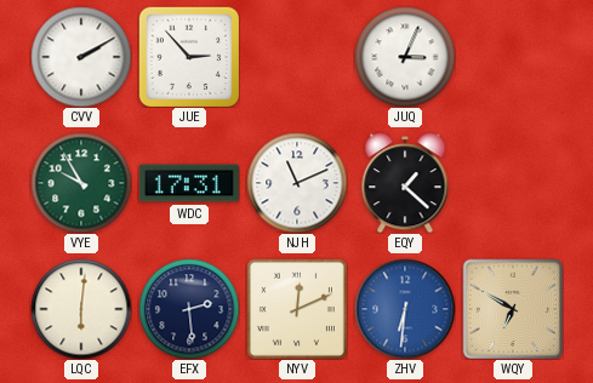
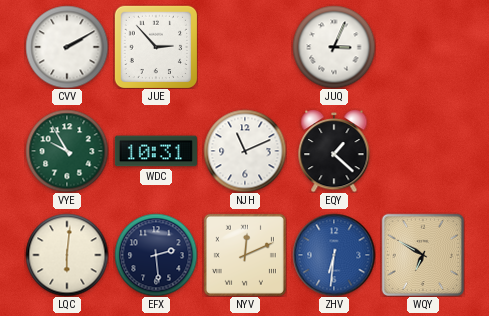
WDC: 17:31 -> 10:31 (156, 151)
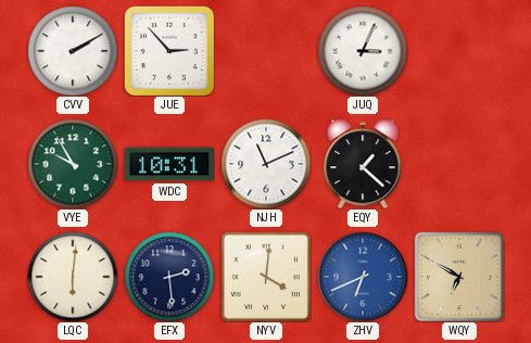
NYV: 12:11 -> 4:01 (266, 277)
ZHV: 6:31 -> 6:41 (363, 277)
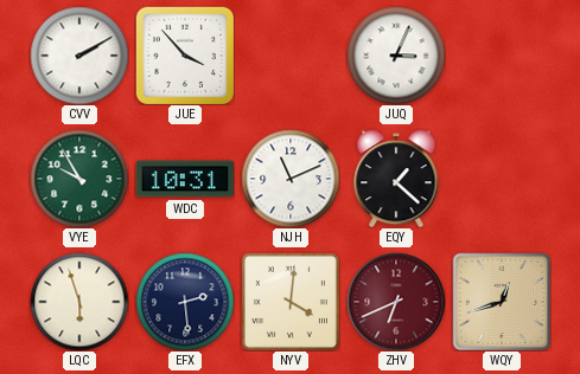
JUE: 2:53 -> 3:53 (185, 56)
LQC: 6:01 -> 5:57 (79, 302)
ZHV dial: blue -> burgundy (396, 302)
WQY: 6:50 -> 12:42 (502, 302)
